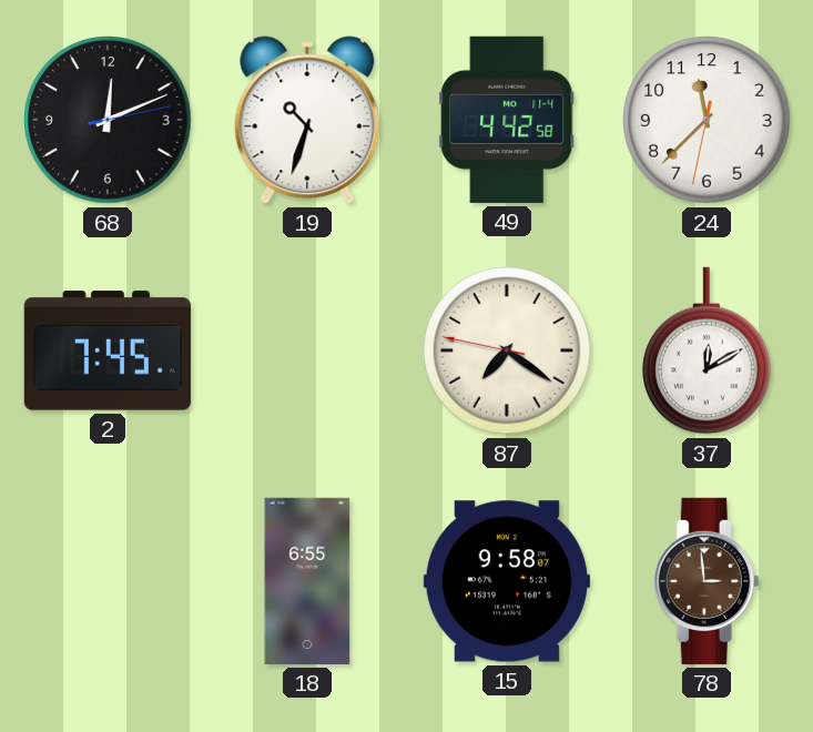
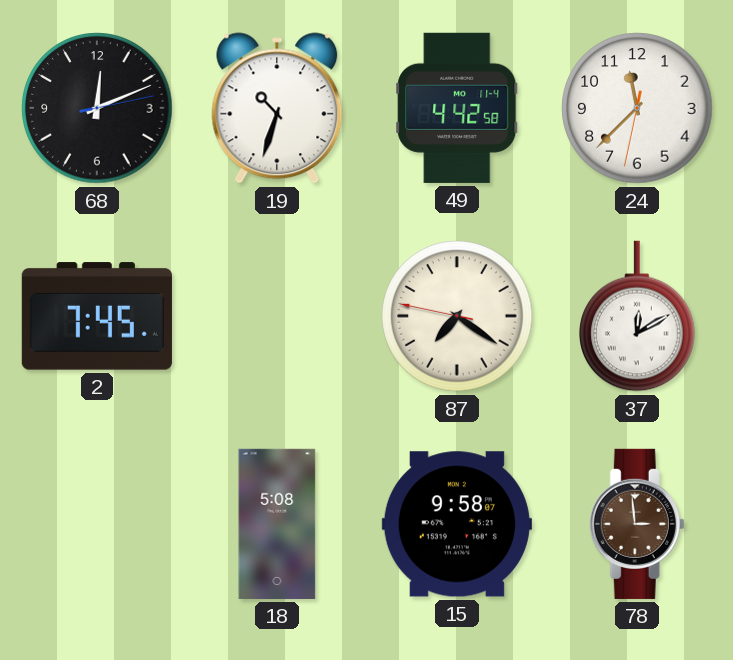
18: 6:55 -> 5:08 (277, 524)
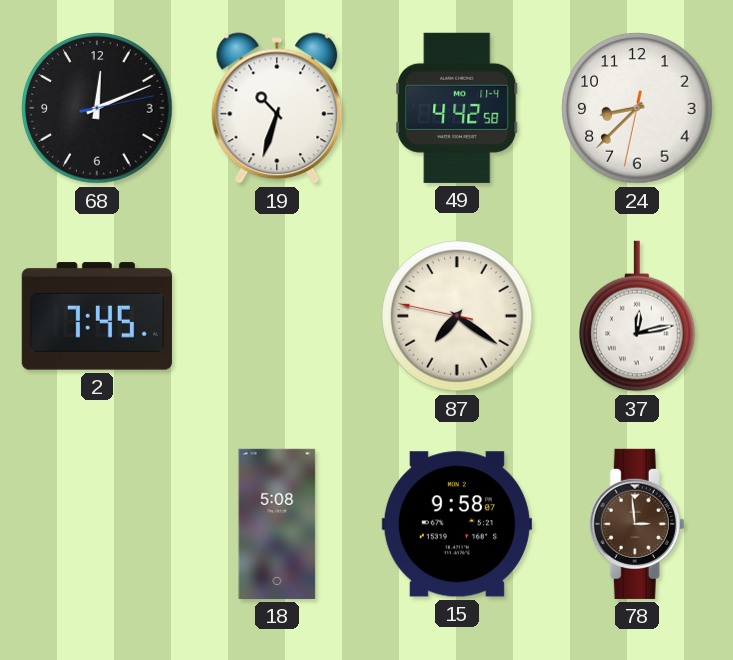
24: 11:37 -> 8:37 (637, 108)
37: 12:10 -> 12:13 (637, 316)
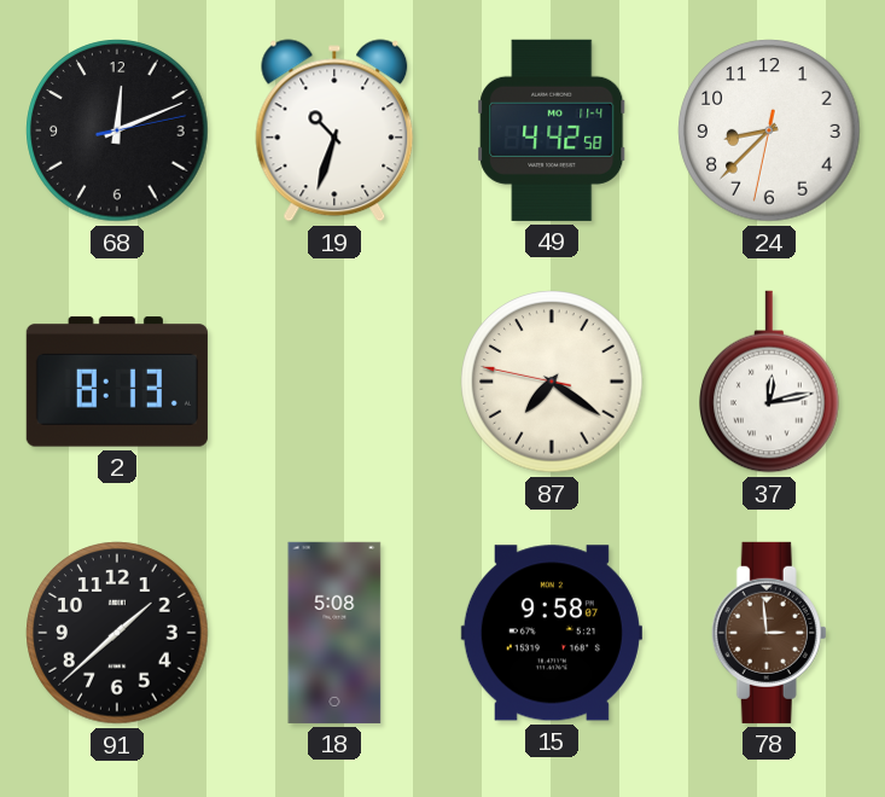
2: 7:45 -> 8:13 (117, 382)
91: none -> 1:38 (117, 633)
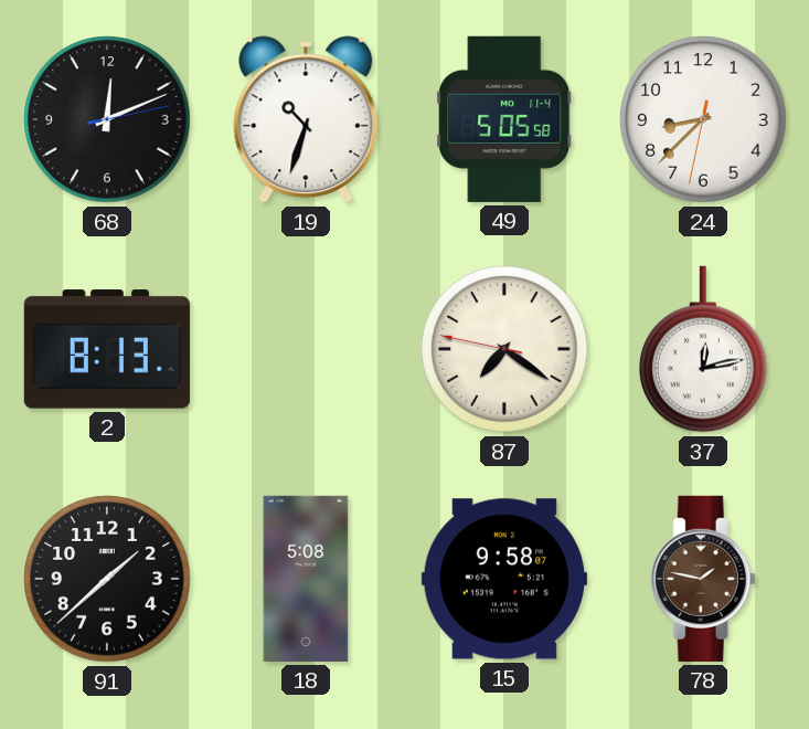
49: 4:42 -> 5:05 (504, 119)
78: 2:59 -> 1:47 (703, 579)
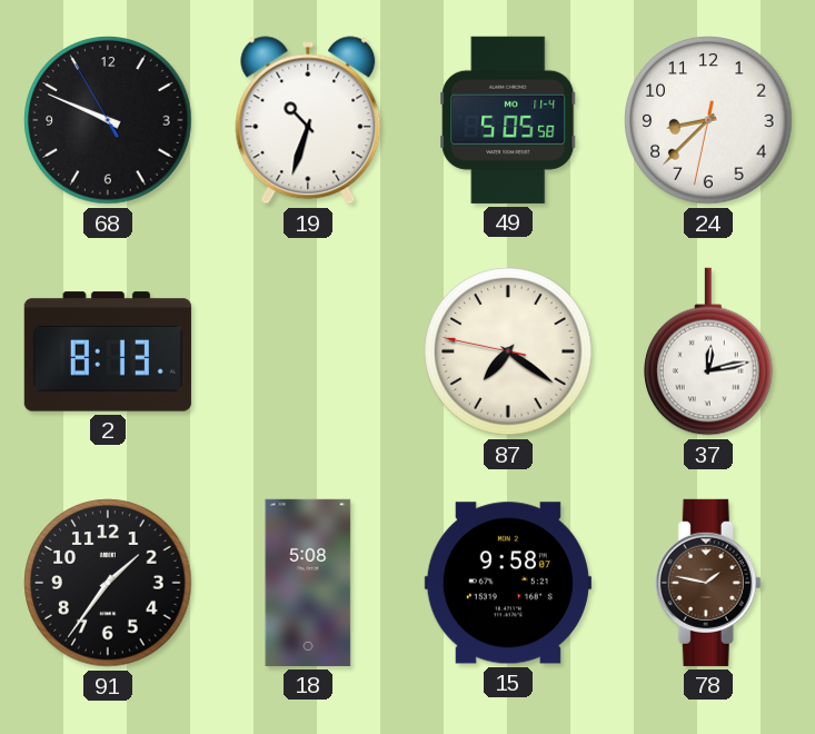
68: 12:11 -> 9:48 (108, 120)
91: 1:38 -> 1:36 (108, 583)
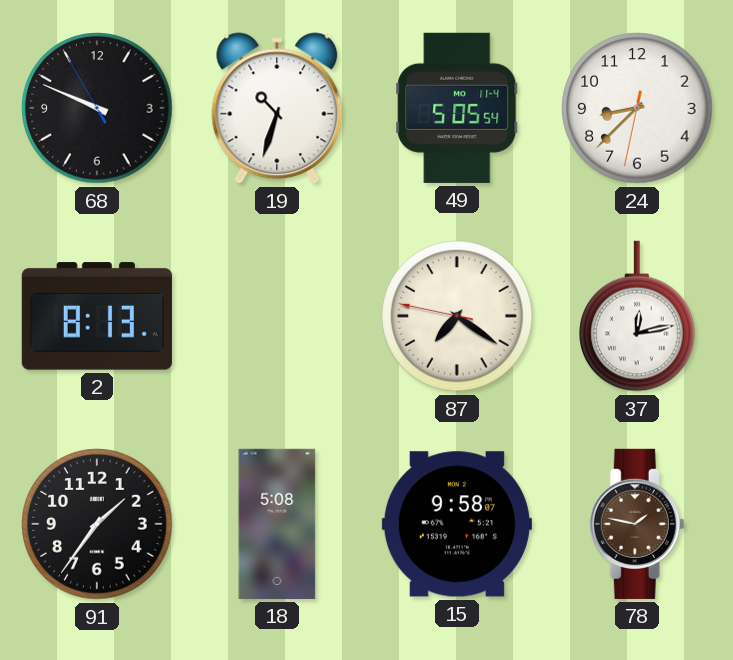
49: 5:05:58 -> 5:05:54 (457, 108)
